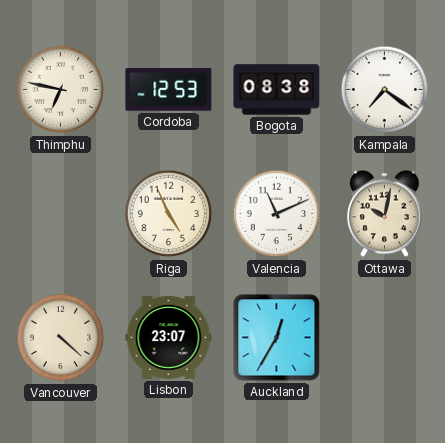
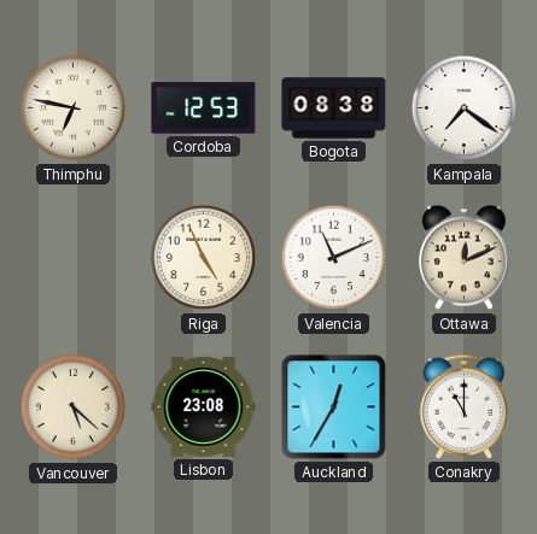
Ottawa: 10:02 -> 12:11 (465, 258)
Vancouver: 4:22 -> 5:22 (74, 407)
Lisbon: 23:07 -> 23:08 (204, 406)
Conakry: none -> 11:00 (465, 406)
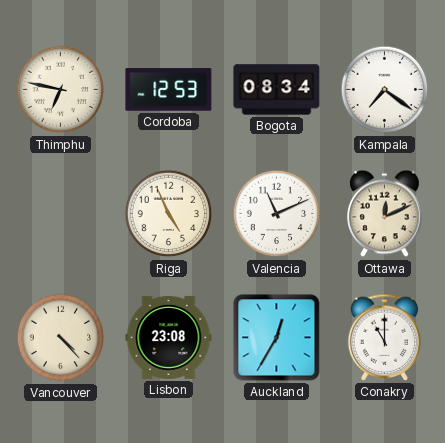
Bogota: 08:38 -> 08:34 (277, 90)
Vancouver: 5:22 -> 4:23 (61, 338)
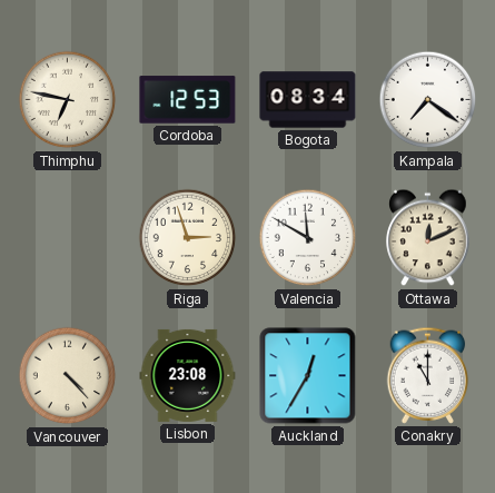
Riga: 4:56 -> 2:57 (188, 238)
Valencia: 11:11 -> 11:50 (308, 238)
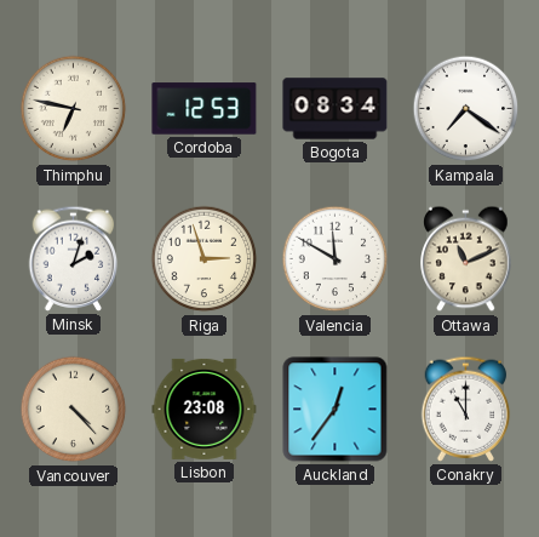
Minsk: none -> 2:03 (74, 258)
Ottawa: 12:11 -> 11:11 (466, 259)
Auckland: 12:35 -> 12:36 (336, 410)
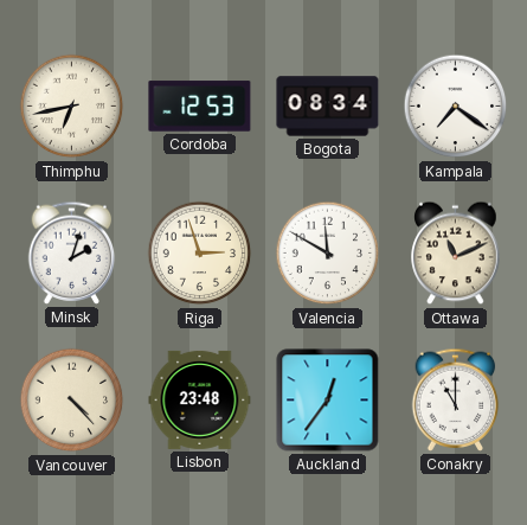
Thimphu: 6:47 -> 6:43 (72, 107)
Lisbon: 23:08 -> 23:48 (200, 399)
